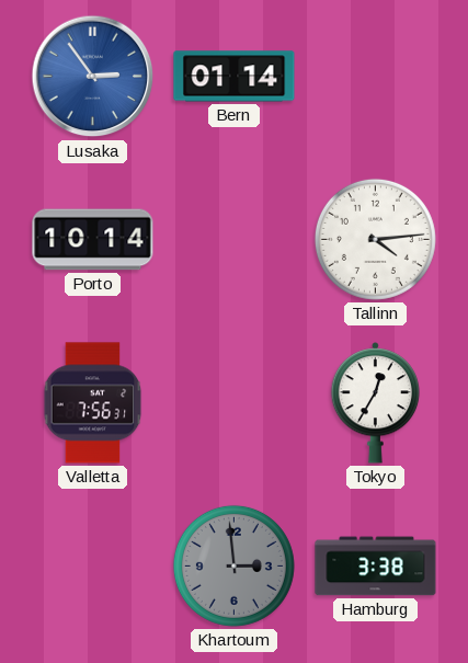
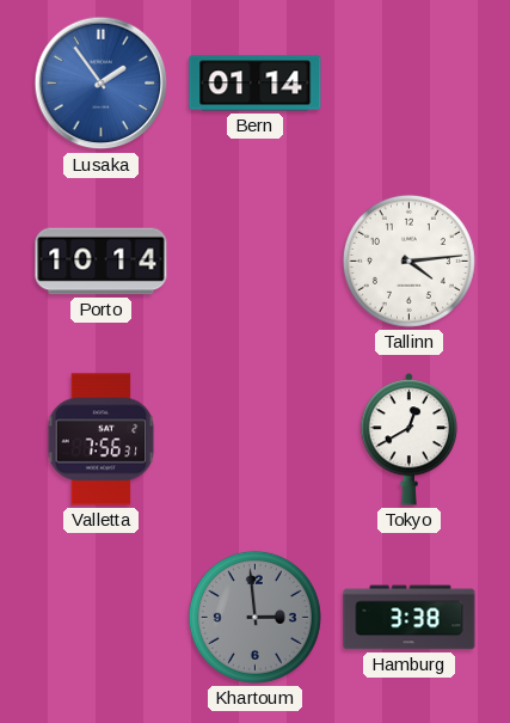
Lusaka: 2:54 -> 1:54 (102, 84)
Tokyo: 12:35 -> 12:40 (410, 440)
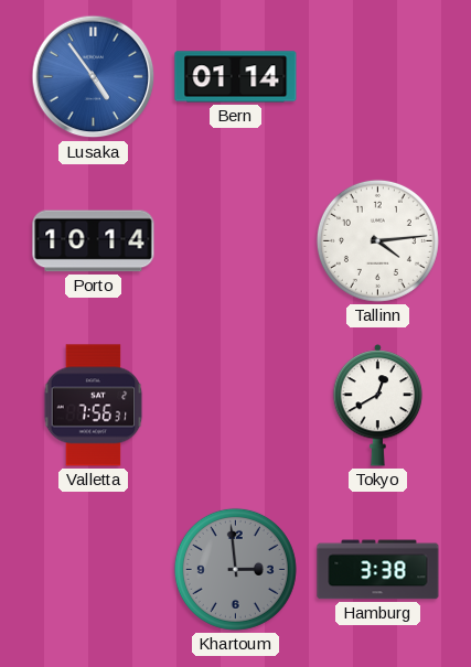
Lusaka: 1:54 -> 4:54 (94, 77)
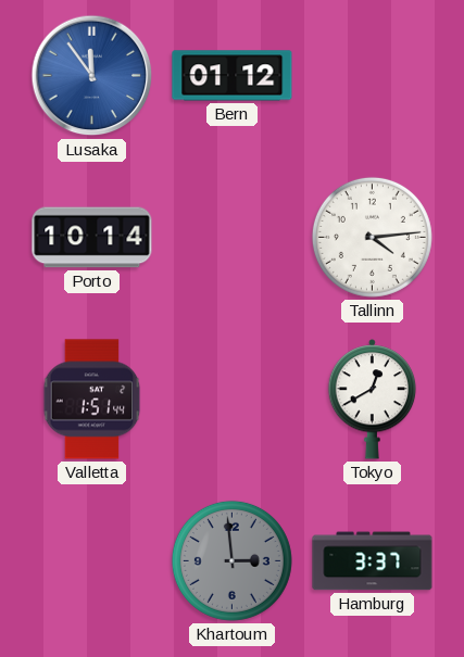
Lusaka: 4:54 -> 11:54 (92, 76)
Bern: 01:14 -> 01:12 (233, 76)
Valletta: 7:56 -> 1:51 (92, 400)
Hamburg: 3:38 -> 3:37 (373, 561)
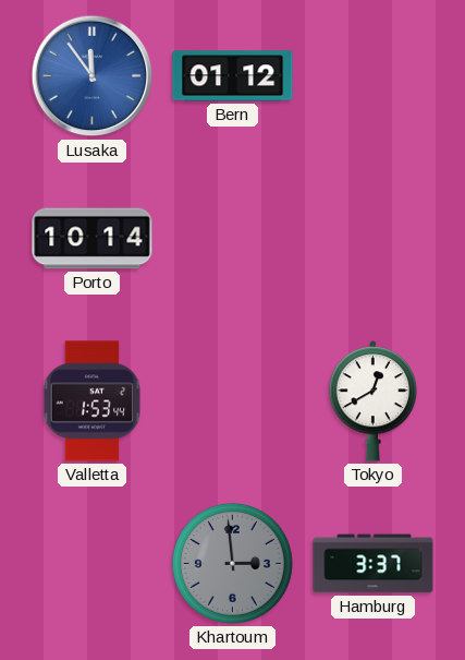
Tallinn: 4:14 -> none (372, 237)
Valletta: 1:51 -> 1:53 (93, 401)
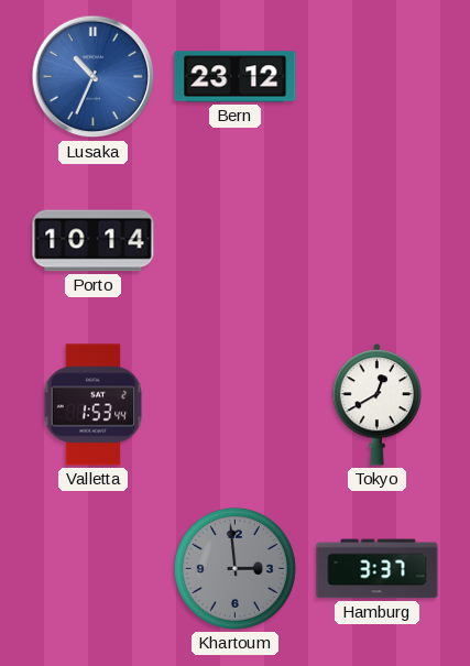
Lusaka: 11:54 -> 10:34 (94, 77)
Bern: 01:12 -> 23:12 (236, 77)
